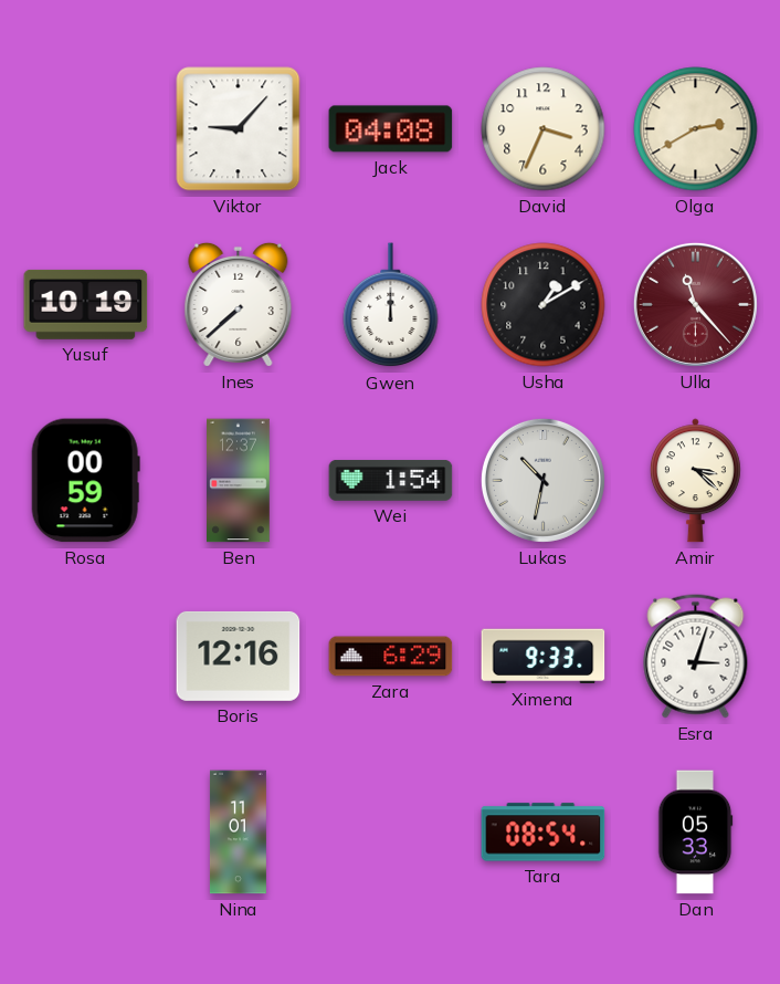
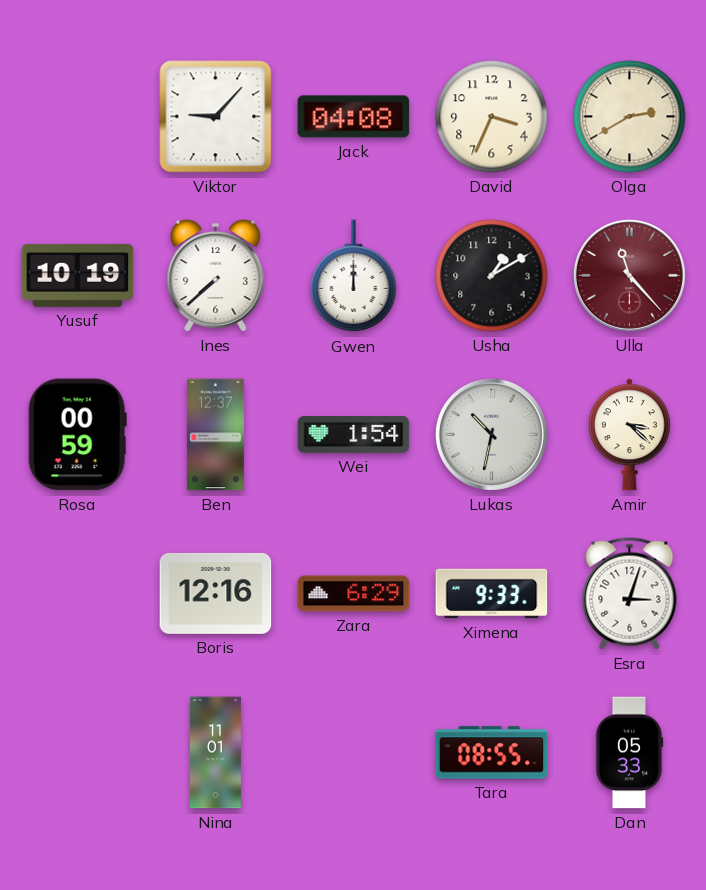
Tara: 08:54 -> 08:55 (492, 753)
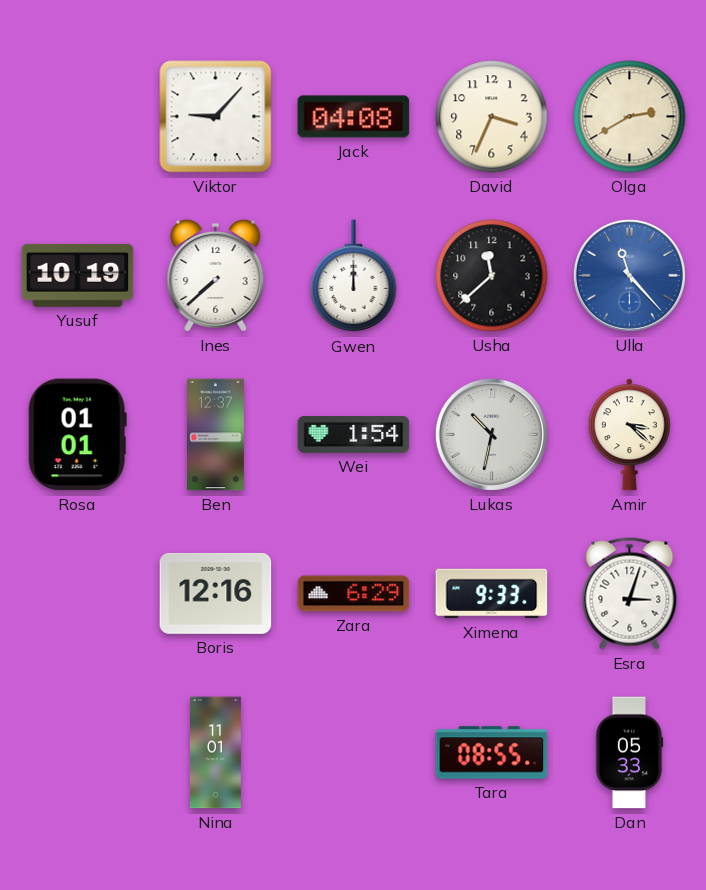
Usha: 1:10 -> 11:38 (492, 276)
Ulla dial: burgundy -> blue (629, 275)
Rosa: 00:59 -> 01:01 (77, 435)
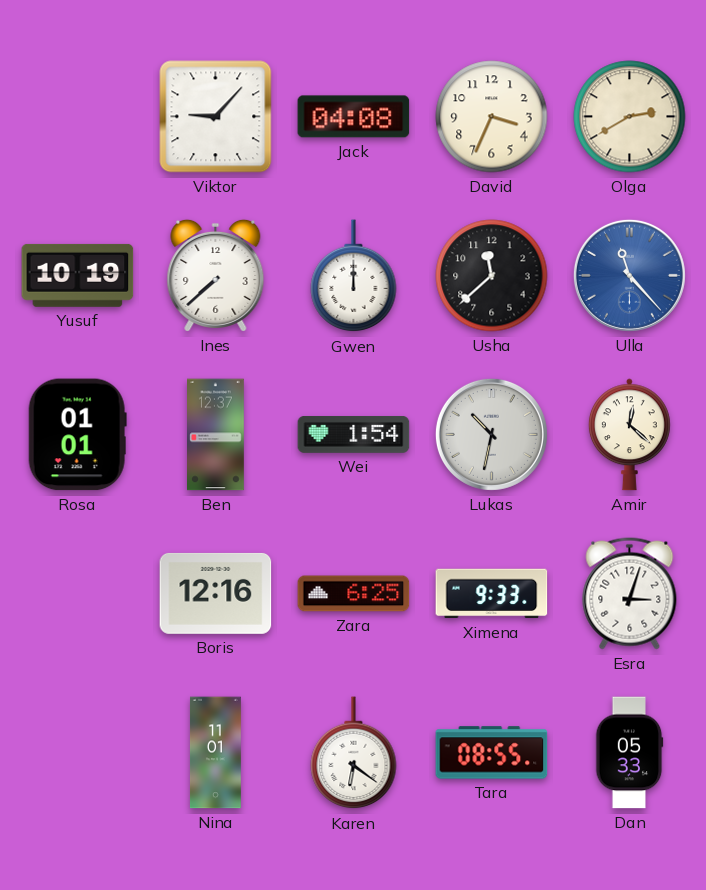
Amir: 3:22 -> 12:22 (629, 435)
Zara: 6:29 -> 6:25 (354, 594)
Karen: none -> 6:21 (354, 753)
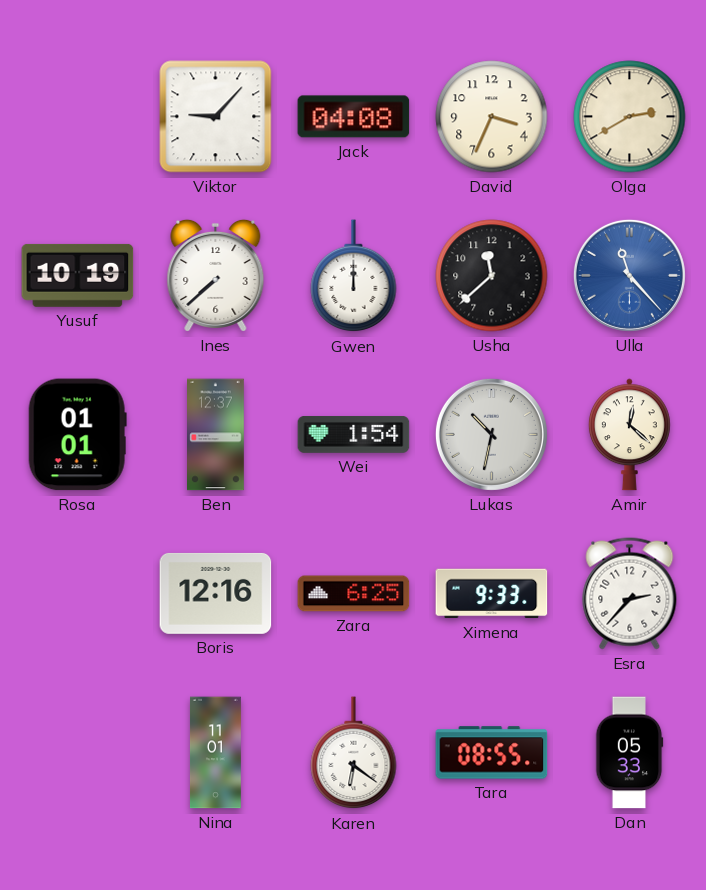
Esra: 3:03 -> 2:37 (630, 594)
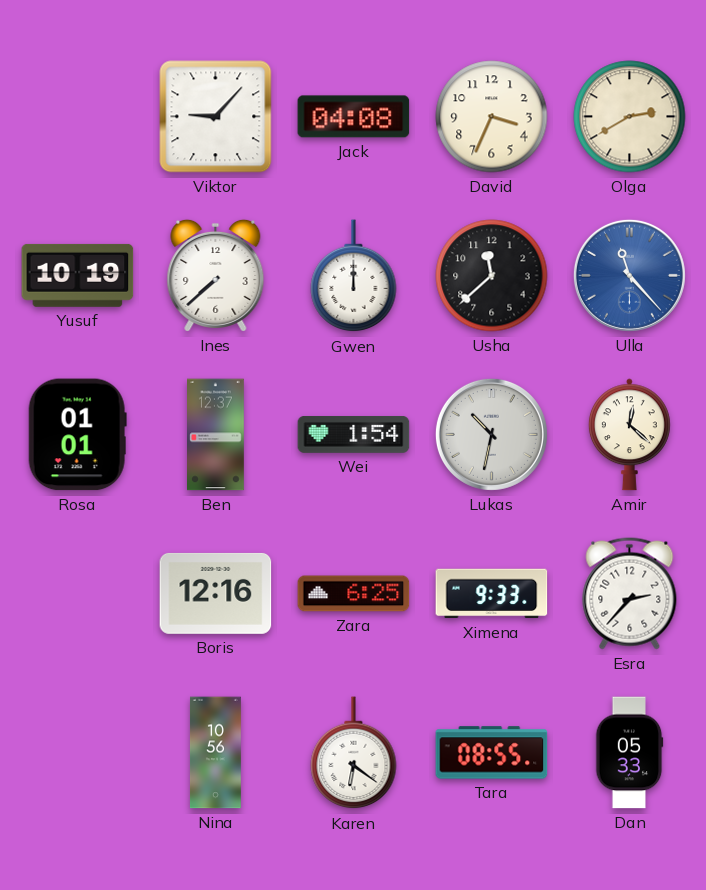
Nina: 11:01 -> 10:56 (215, 753)
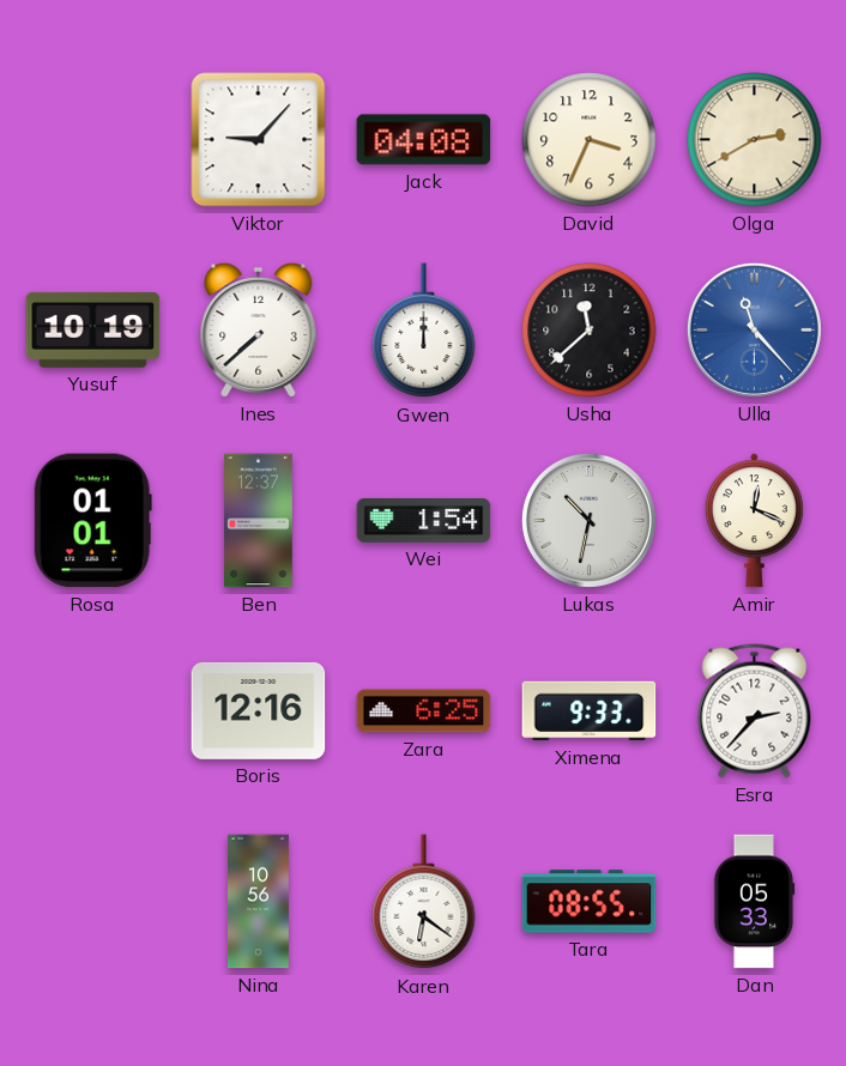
Amir: 12:22 -> 12:19 (754, 521)
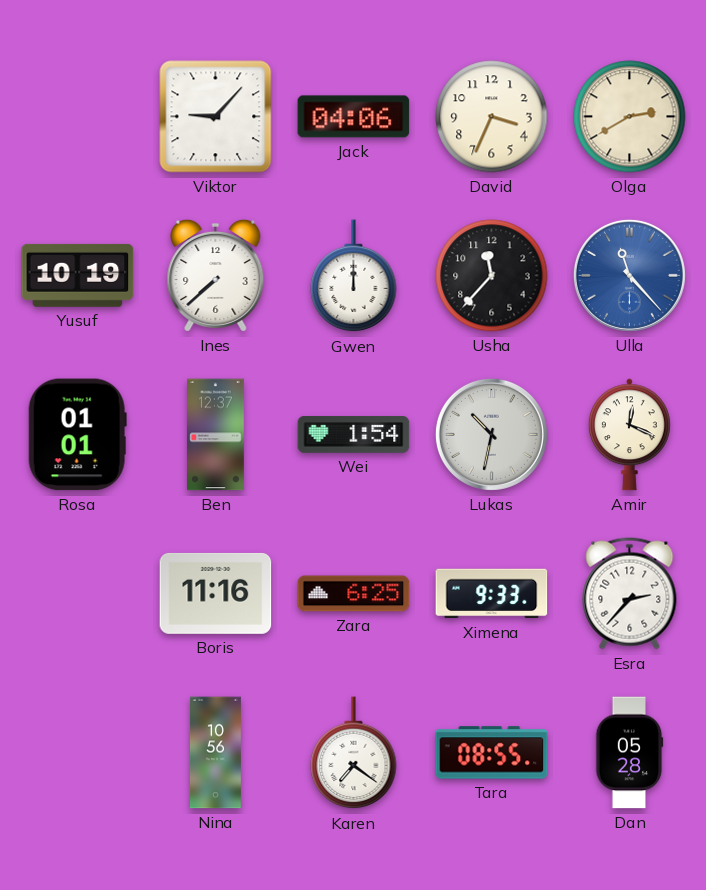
Jack: 04:08 -> 04:06 (354, 117)
Usha: 11:38 -> 11:37 (492, 276)
Boris: 12:16 -> 11:16 (216, 593)
Karen: 6:21 -> 7:21 (354, 753)
Dan: 05:33 -> 05:28 (629, 753)
